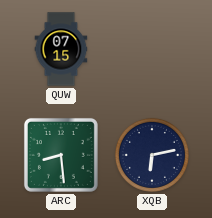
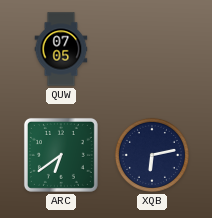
QUW: 07:15 -> 07:05 (61, 49)
ARC: 8:29 -> 6:39 (61, 155)
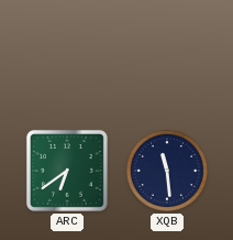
QUW: 07:05 -> none (61, 49)
XQB: 6:13 -> 11:29 (167, 171)
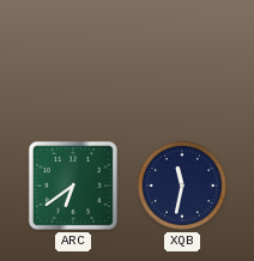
XQB: 11:29 -> 11:32 (182, 186)
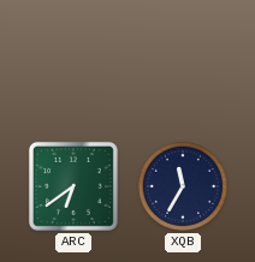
XQB: 11:32 -> 11:35 (183, 186)
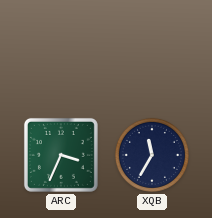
ARC: 6:39 -> 3:34 (61, 155)
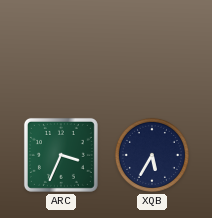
XQB: 11:35 -> 5:35 (152, 155)
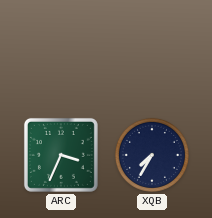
XQB: 5:35 -> 7:35 (152, 155)
